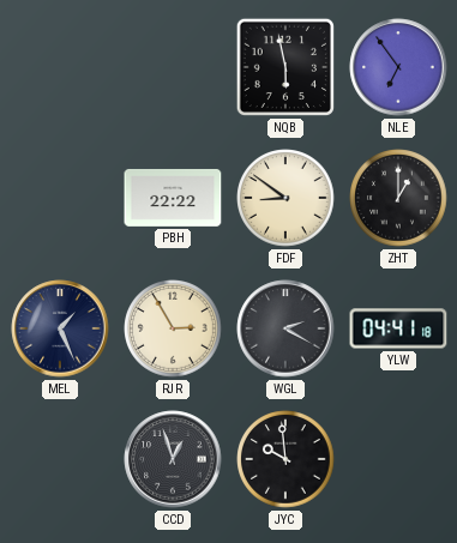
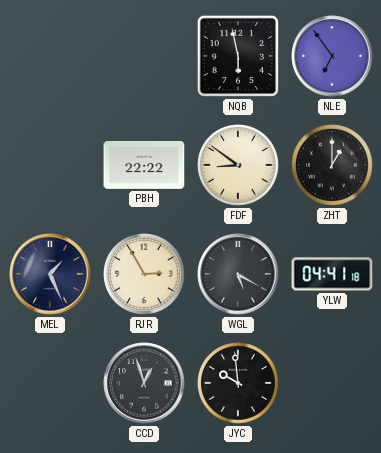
WGL: 2:20 -> 5:20 (238, 274)
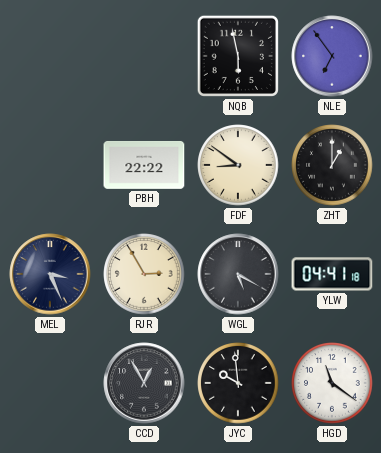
MEL: 1:26 -> 3:26 (50, 274)
CCD: 12:57 -> 12:55 (144, 383)
HGD: none -> 11:21 (332, 383)
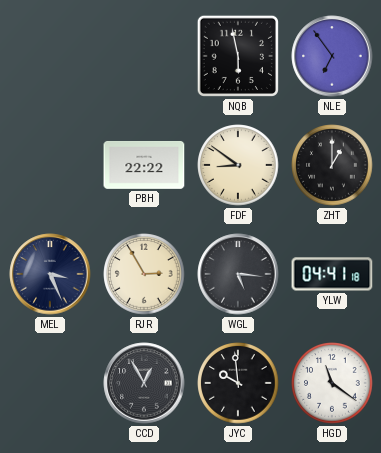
WGL: 5:20 -> 5:16 (238, 274)
